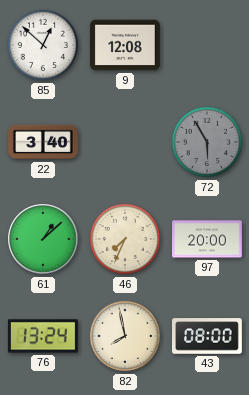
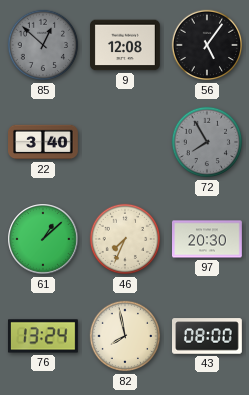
85 dial: white -> grey (43, 45)
56: none -> 5:06 (207, 45)
72: 5:55 -> 7:55 (207, 142)
97: 20:00 -> 20:30 (208, 239)
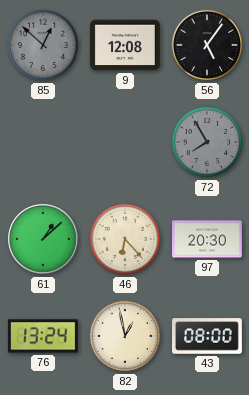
22: 3:40 -> none (44, 142)
46: 7:34 -> 6:23 (125, 239)
82: 7:58 -> 12:58 (125, 336)
